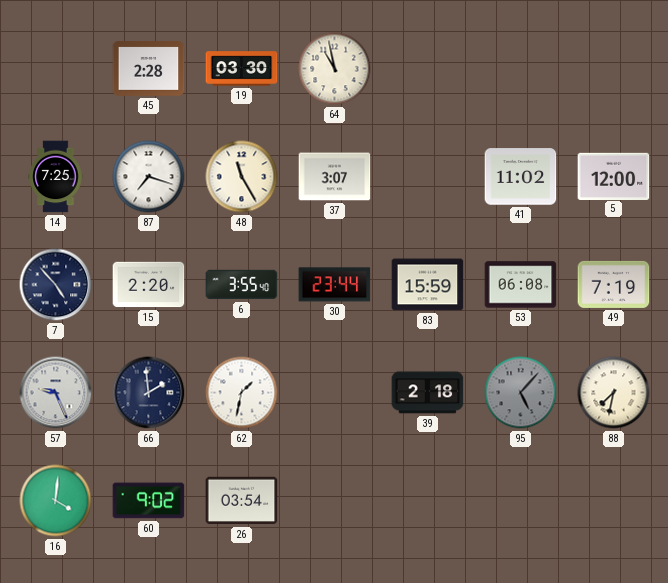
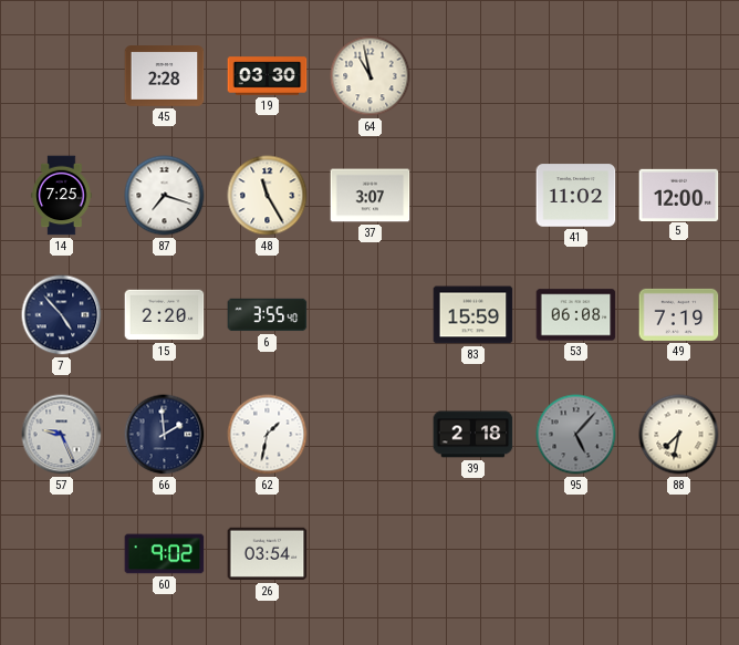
30: 23:44 -> none (335, 285)
16: 4:01 -> none (56, 501)
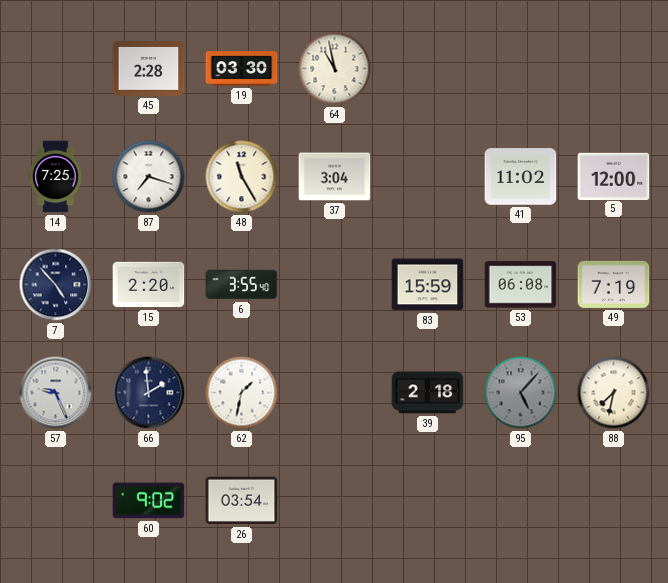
37: 3:07 -> 3:04 (335, 177)
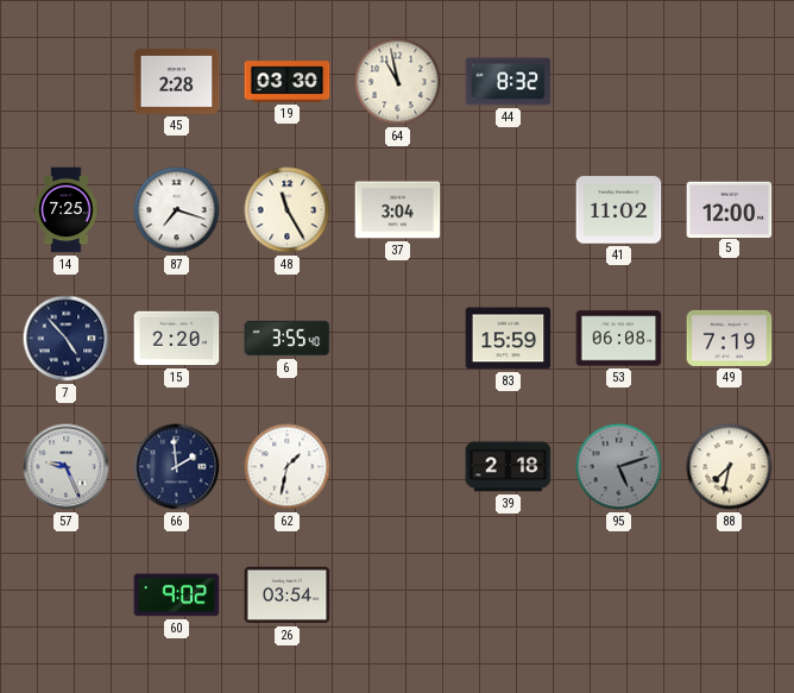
44: none -> 8:32 (509, 82)
95: 5:07 -> 5:12 (619, 467)
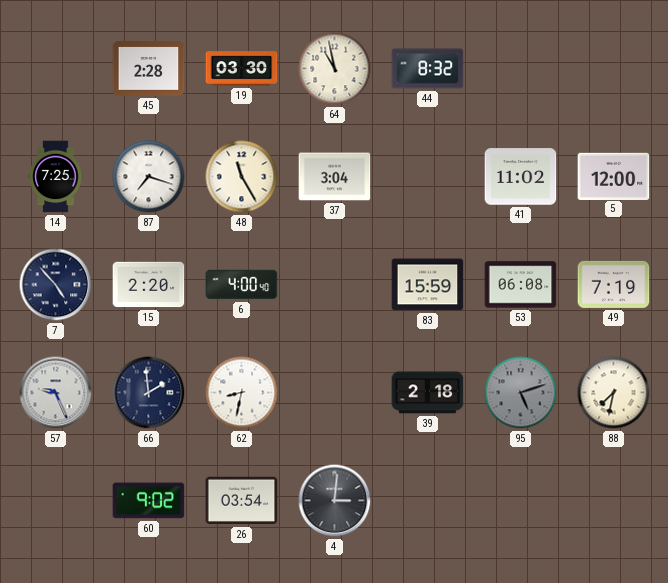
6: 3:55 -> 4:00 (242, 285)
62: 1:32 -> 8:32 (242, 393)
4: none -> 3:01 (335, 501)
